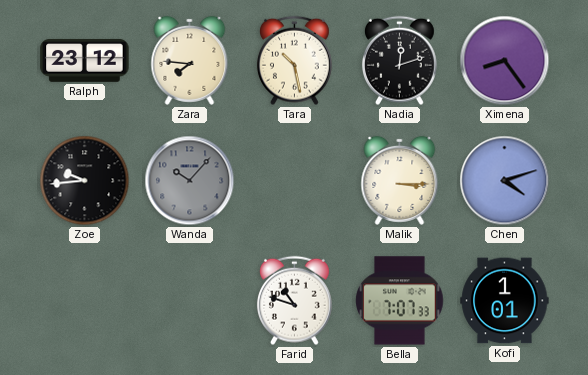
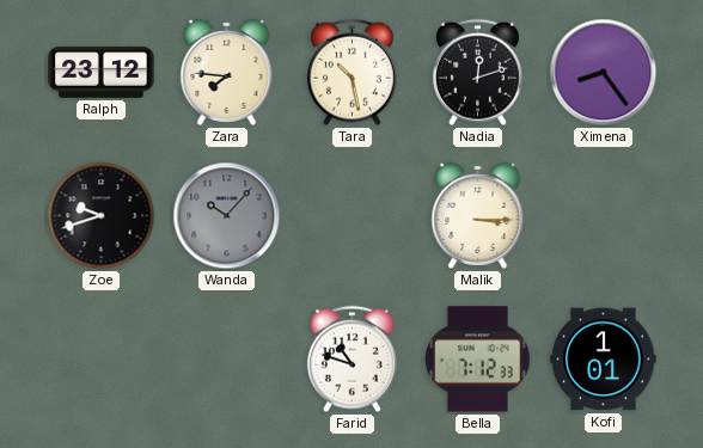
Zoe: 9:44 -> 9:42 (102, 216)
Chen: 4:12 -> none (505, 181)
Bella: 7:07 -> 7:12 (478, 360)
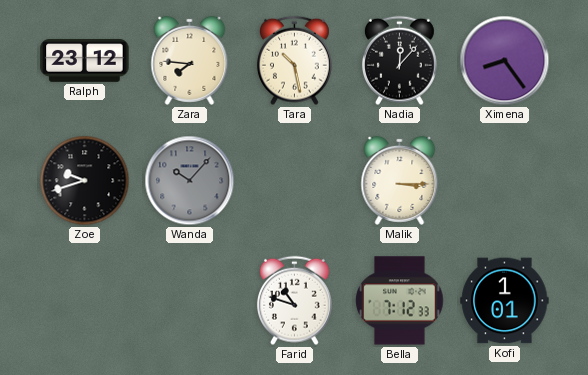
Nadia: 12:12 -> 12:07 (400, 61)
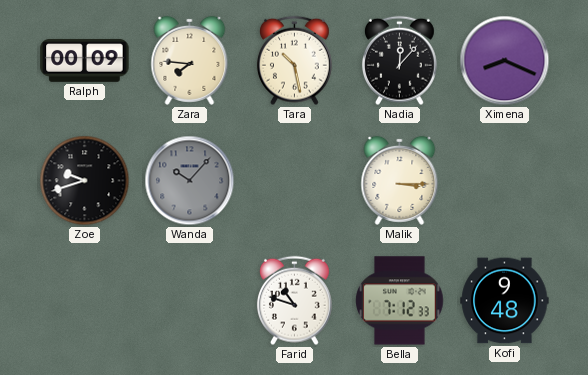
Ralph: 23:12 -> 00:09 (85, 60)
Ximena: 8:24 -> 8:19 (505, 61)
Kofi: 1:01 -> 9:48 (505, 301)
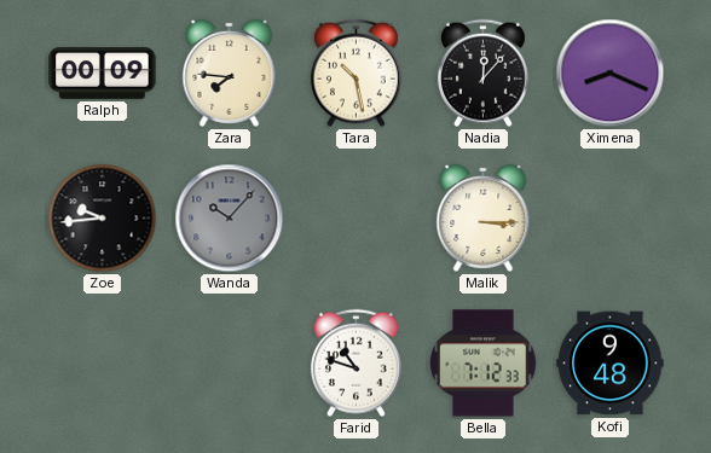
Zoe: 9:42 -> 9:44 (103, 219)
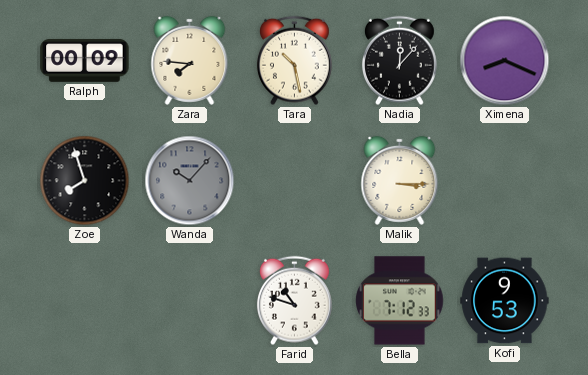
Zoe: 9:44 -> 7:57 (85, 181)
Kofi: 9:48 -> 9:53 (505, 301)
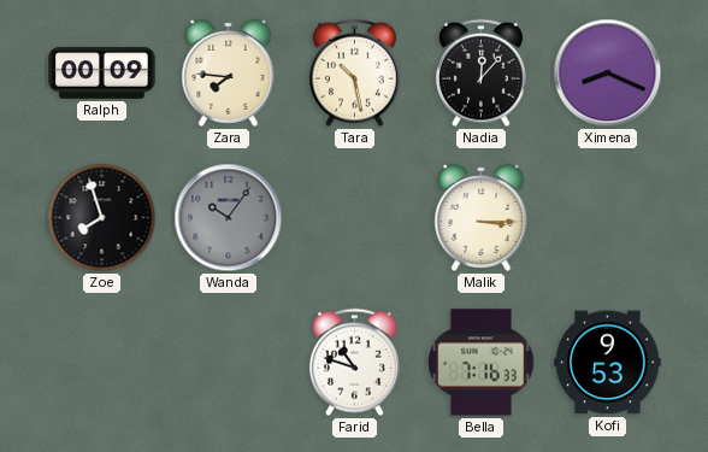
Wanda: 10:07 -> 10:06 (229, 218)
Bella: 7:12 -> 7:16 (482, 363)
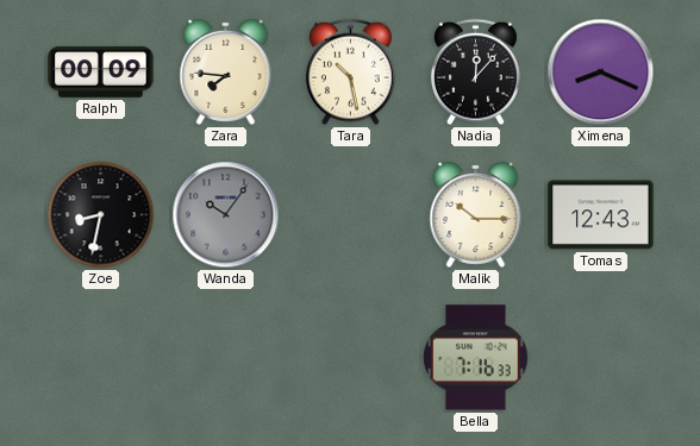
Zoe: 7:57 -> 8:32 (101, 215)
Malik: 3:15 -> 10:15 (476, 214)
Tomas: none -> 12:43 (601, 215)
Farid: 10:48 -> none (355, 363)
Kofi: 9:53 -> none (608, 363)
